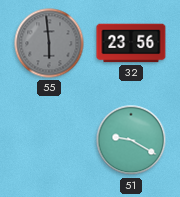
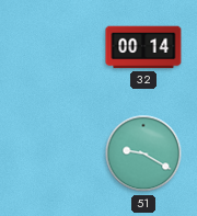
55: 5:59 -> none (49, 43)
32: 23:56 -> 00:14 (143, 47)
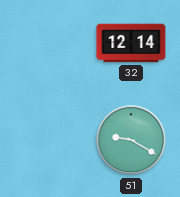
32: 00:14 -> 12:14 (131, 43)
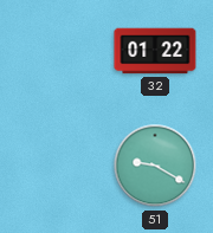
32: 12:14 -> 01:22 (155, 51)
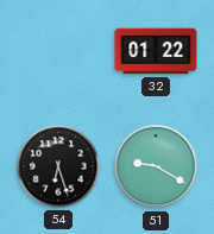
54: none -> 6:27 (58, 166)
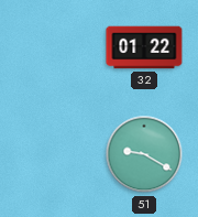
54: 6:27 -> none (58, 166)
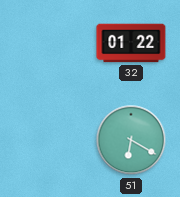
51: 9:20 -> 6:20 (131, 140)
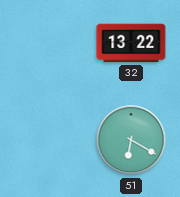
32: 01:22 -> 13:22 (131, 43)
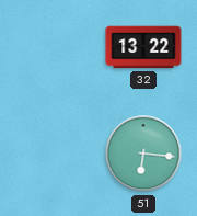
51: 6:20 -> 6:16 (143, 154)
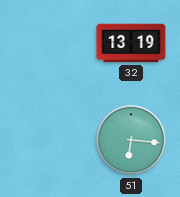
32: 13:22 -> 13:19 (131, 43)
